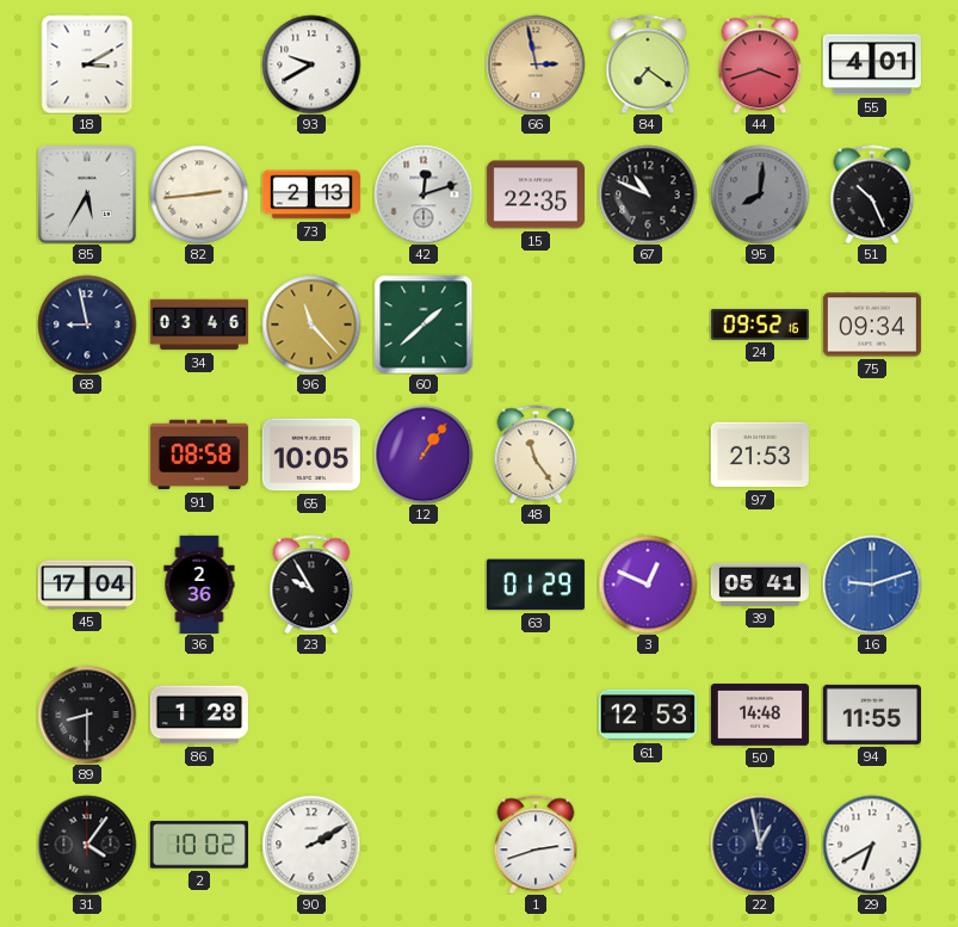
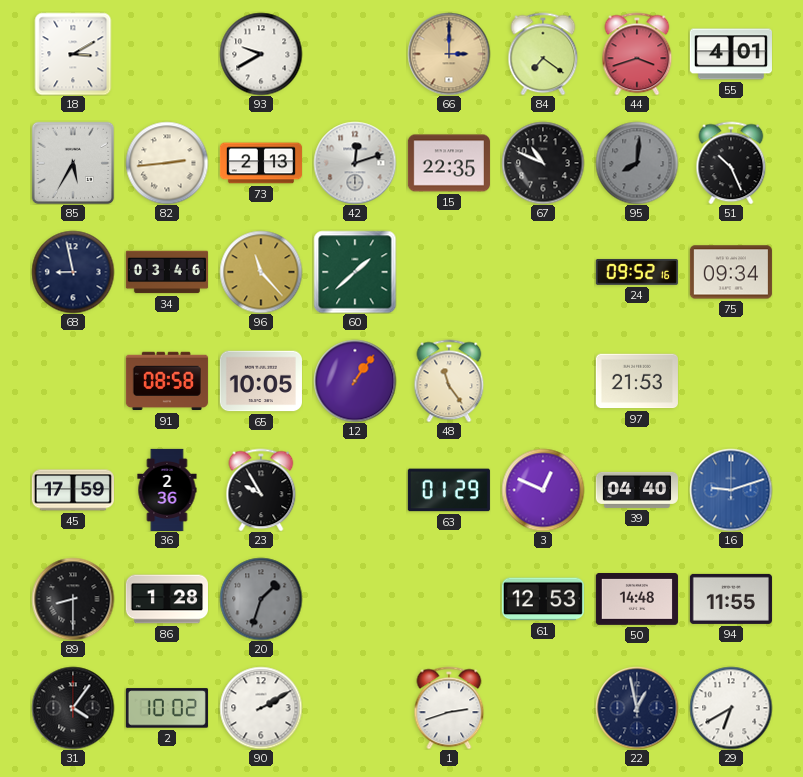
66: 2:58 -> 3:00 (449, 54)
45: 17:04 -> 17:59 (73, 490)
39: 05:41 -> 04:40 (637, 490)
20: none -> 1:33 (261, 599)
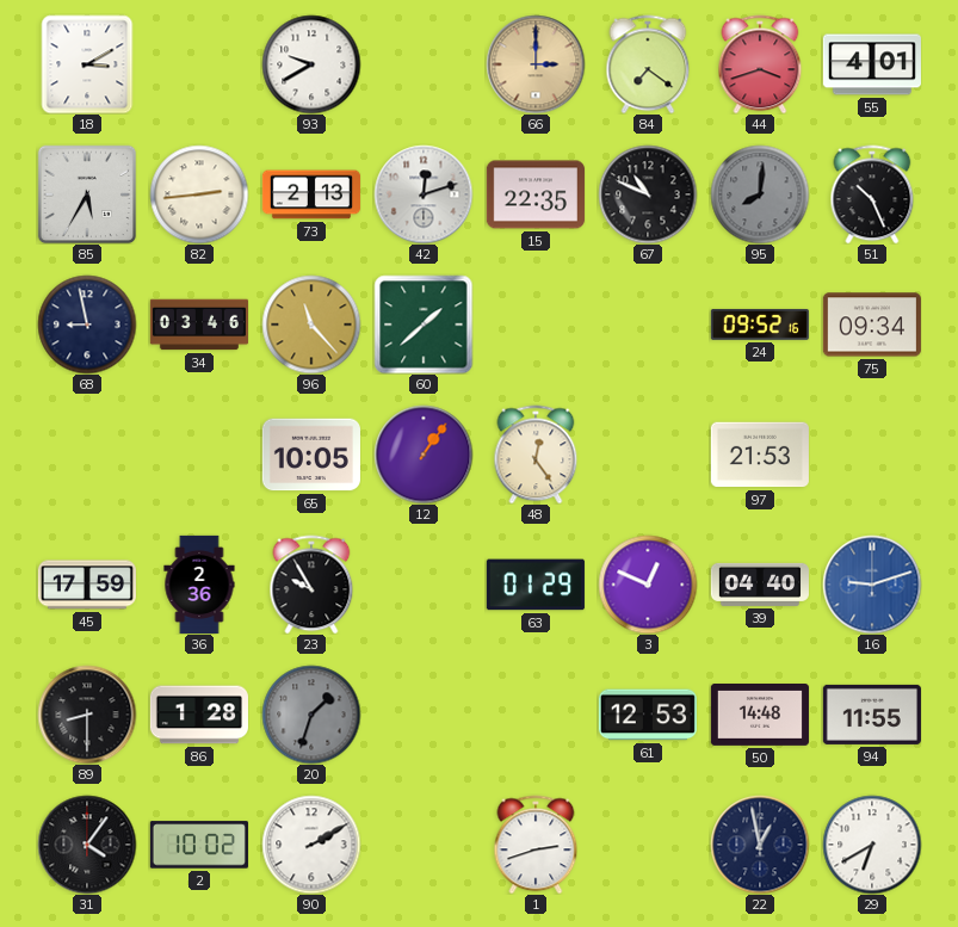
91: 08:58 -> none (167, 381)
48: 11:24 -> 12:24 (536, 455)
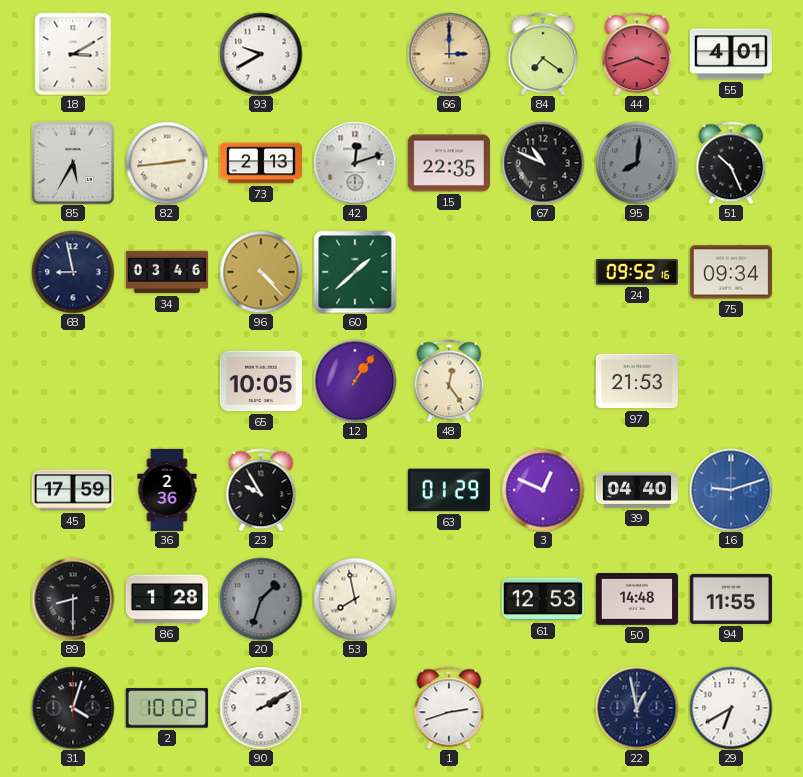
96: 11:23 -> 4:23 (261, 272)
53: none -> 7:58 (355, 599)
31: 4:06 -> 4:03 (73, 708)
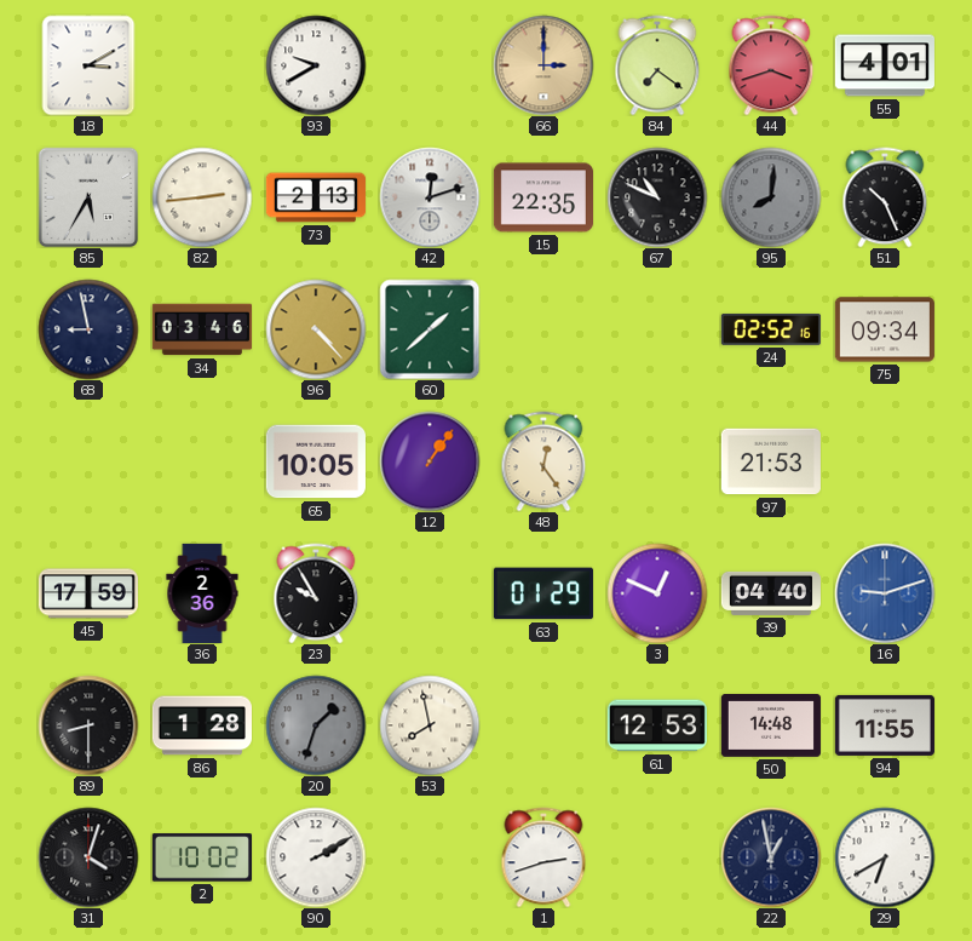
24: 09:52 -> 02:52 (771, 329)
